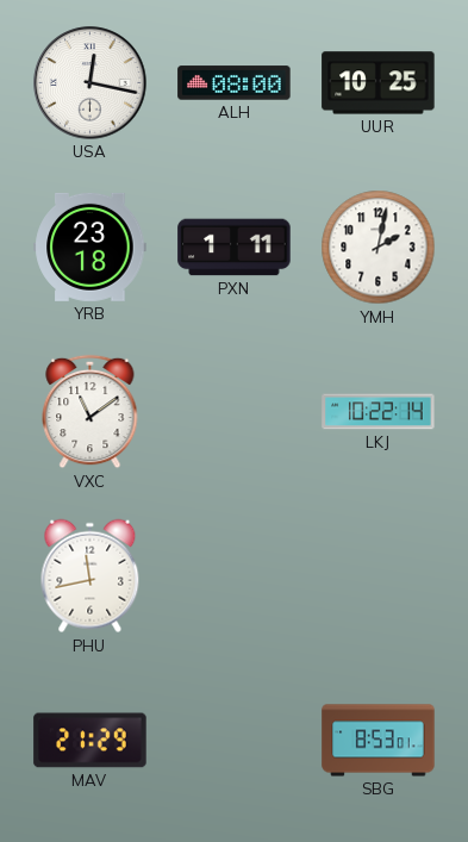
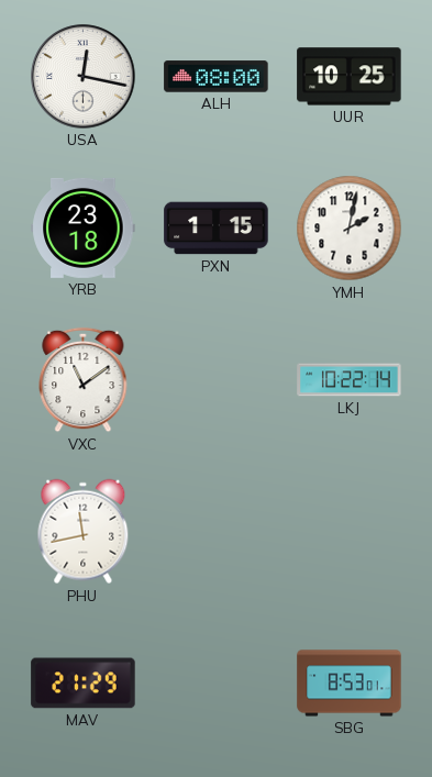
PXN: 1:11 -> 1:15 (217, 229)
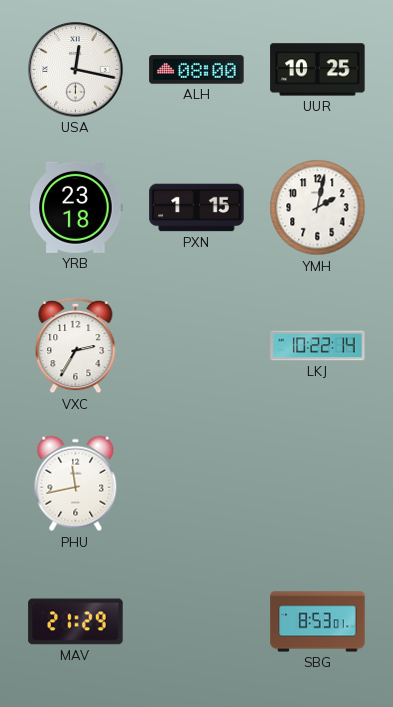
VXC: 11:09 -> 2:35 (76, 346)
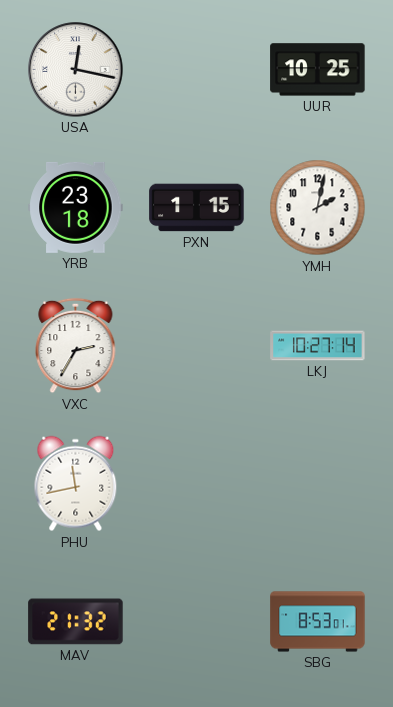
ALH: 08:00 -> none (197, 70)
LKJ: 10:22 -> 10:27 (318, 346)
MAV: 21:29 -> 21:32 (76, 622)
